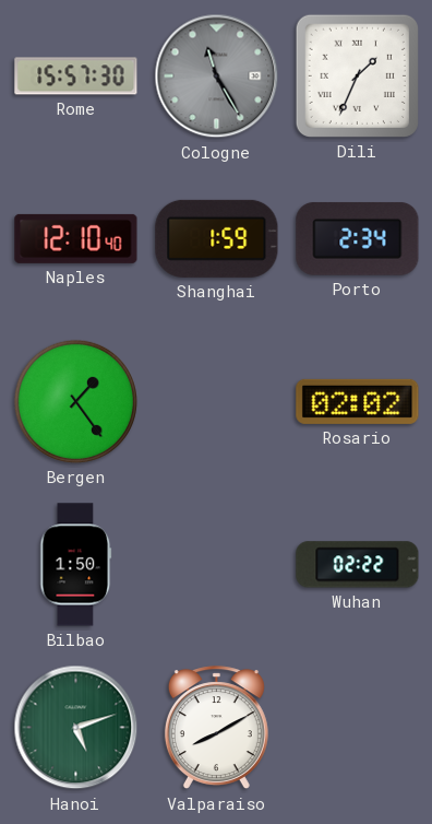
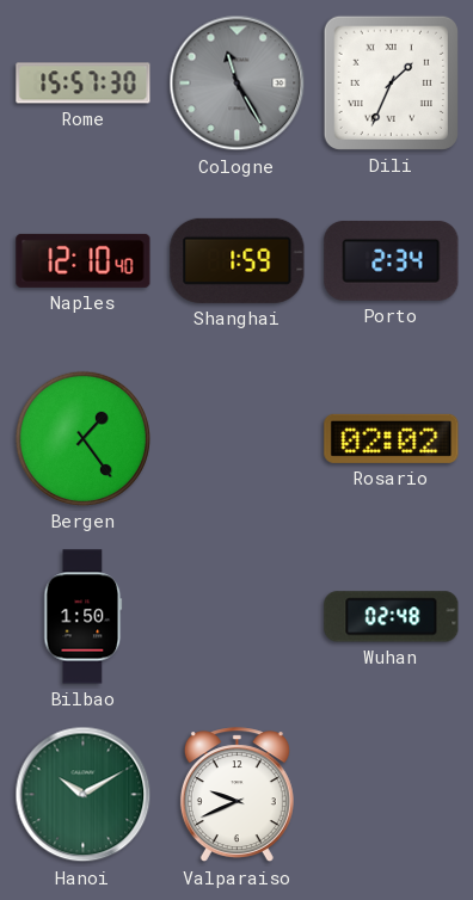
Wuhan: 02:22 -> 02:48 (392, 617)
Hanoi: 5:12 -> 10:10 (84, 795)
Valparaiso: 8:10 -> 9:41 (236, 795)
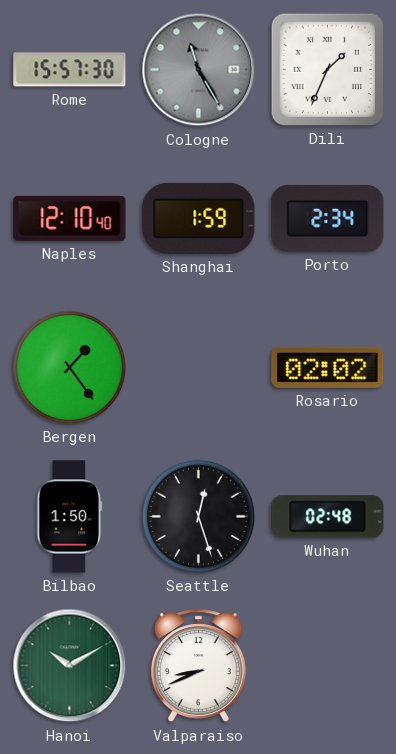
Seattle: none -> 12:27 (198, 516)
Valparaiso: 9:41 -> 8:41 (198, 666)
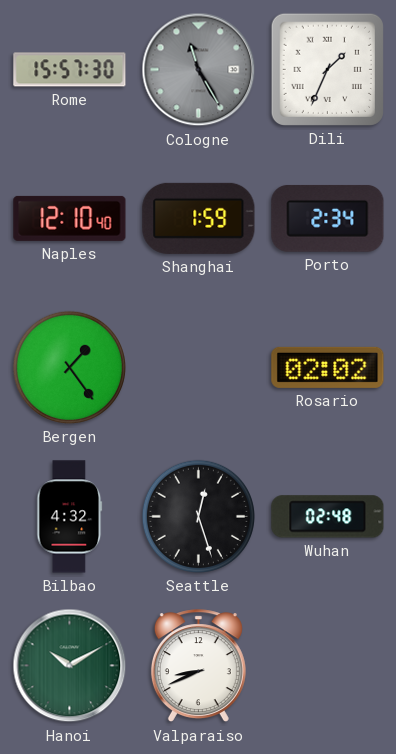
Bilbao: 1:50 -> 4:32 (70, 517)
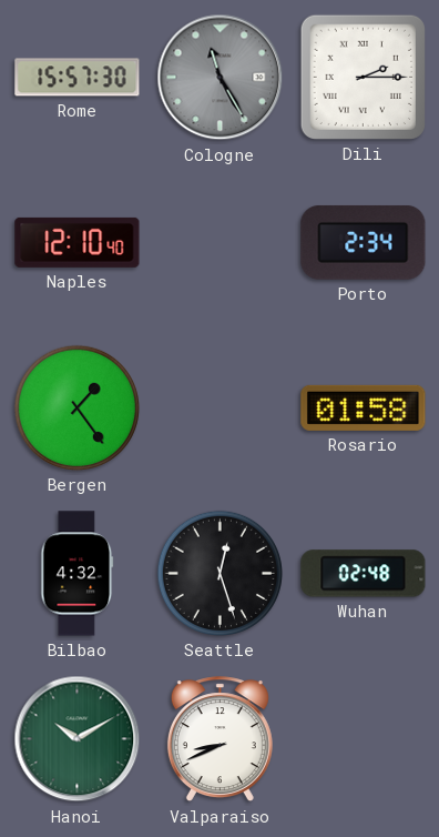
Dili: 1:34 -> 2:15 (363, 77)
Shanghai: 1:59 -> none (199, 218)
Rosario: 02:02 -> 01:58 (364, 407)
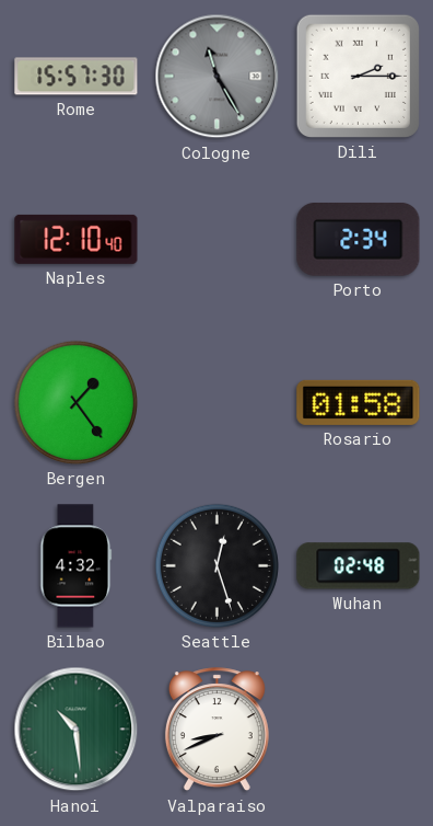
Hanoi: 10:10 -> 10:29 (77, 730)
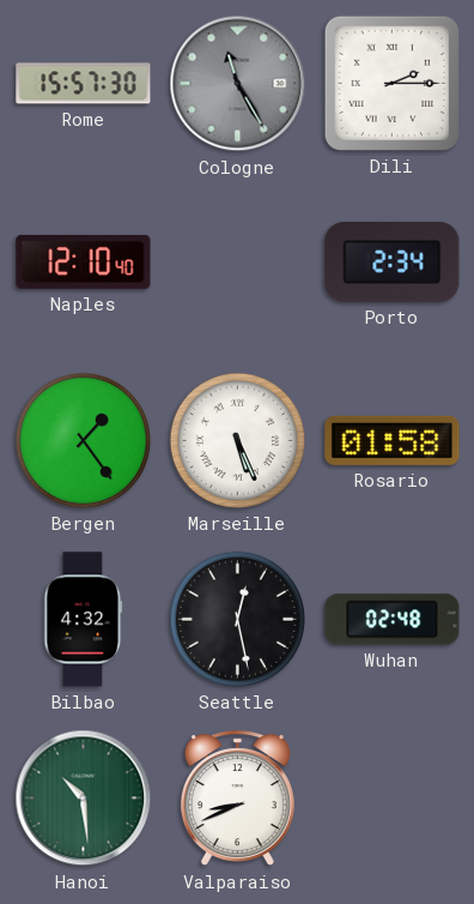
Marseille: none -> 5:26 (237, 440)
Seattle: 12:27 -> 12:28 (237, 619)
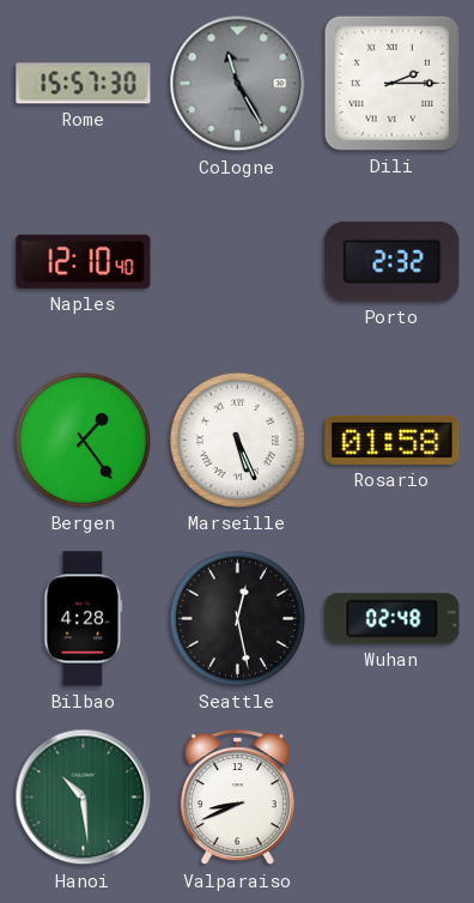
Porto: 2:34 -> 2:32 (393, 261)
Bilbao: 4:32 -> 4:28 (84, 619)
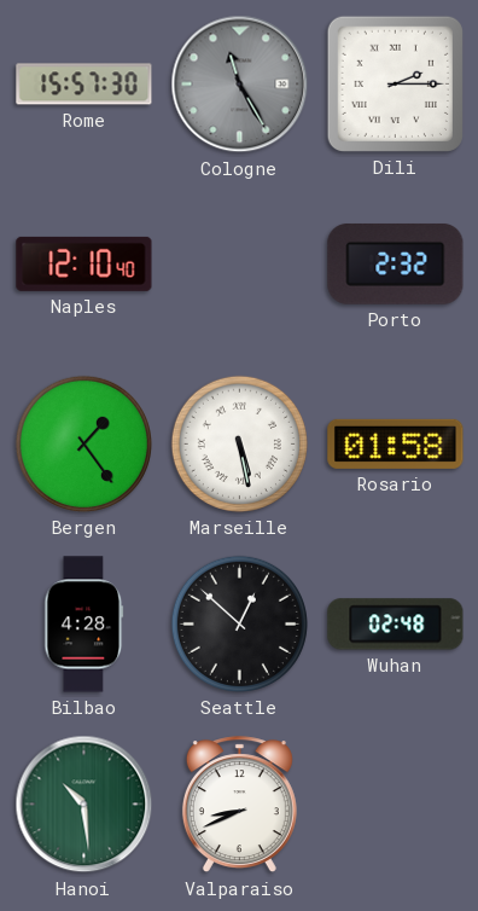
Marseille: 5:26 -> 5:28 (239, 443)
Seattle: 12:28 -> 12:52 (239, 623)
